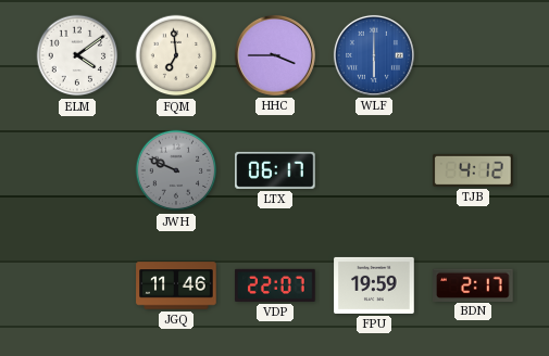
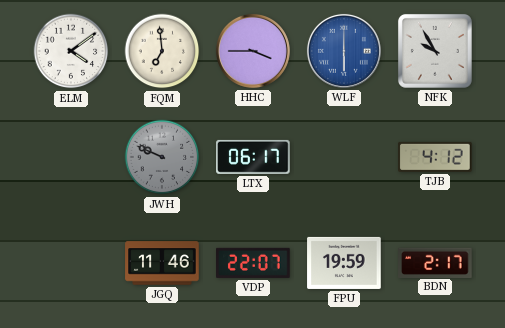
NFK: none -> 9:55 (435, 51)
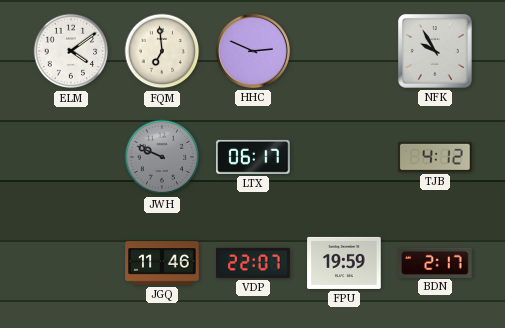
HHC: 3:45 -> 2:49 (253, 51)
WLF: 6:00 -> none (344, 51)
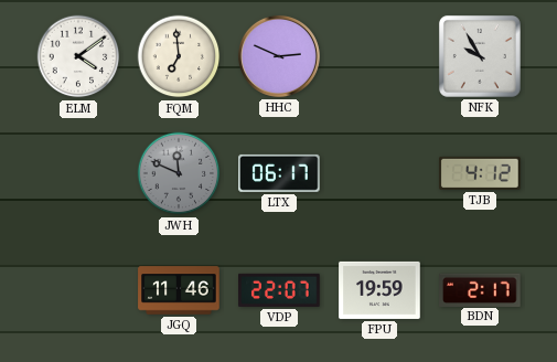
JWH: 9:49 -> 11:49 (179, 173)
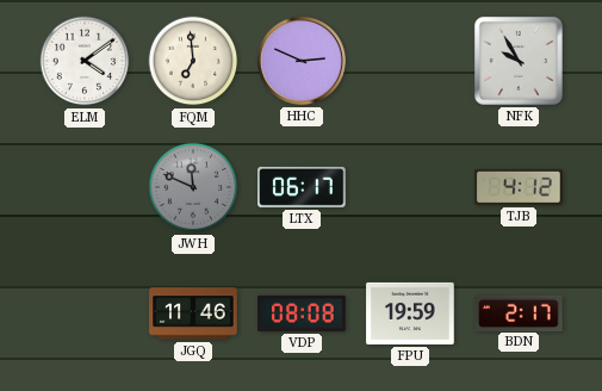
VDP: 22:07 -> 08:08 (302, 314)
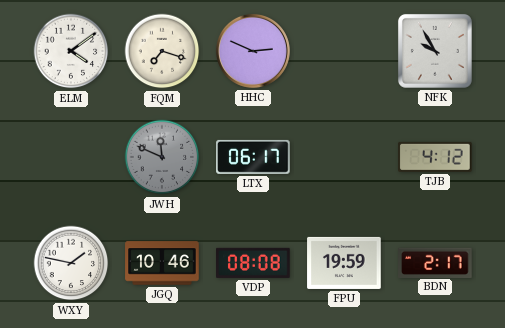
FQM: 6:59 -> 7:18 (162, 51)
WXY: none -> 1:47 (71, 263)
JGQ: 11:46 -> 10:46 (162, 263)
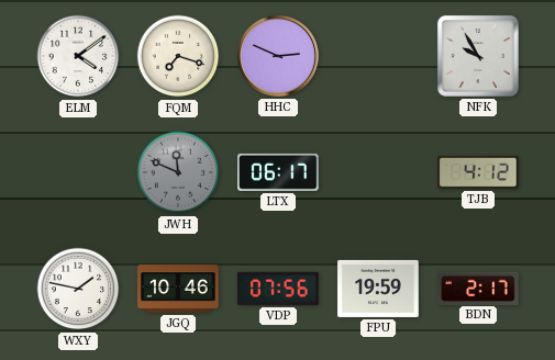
VDP: 08:08 -> 07:56 (278, 289)
